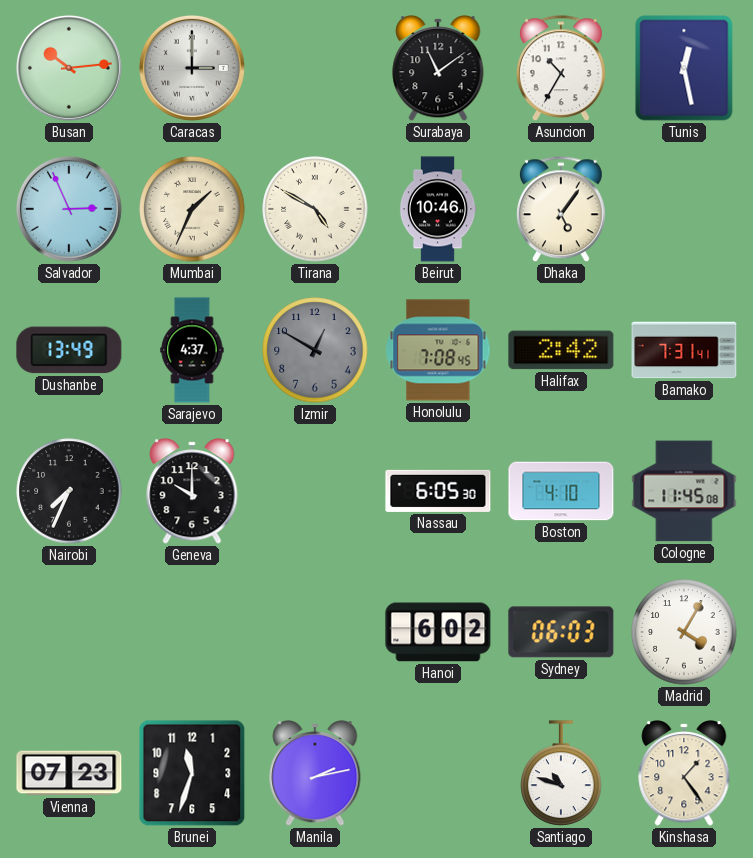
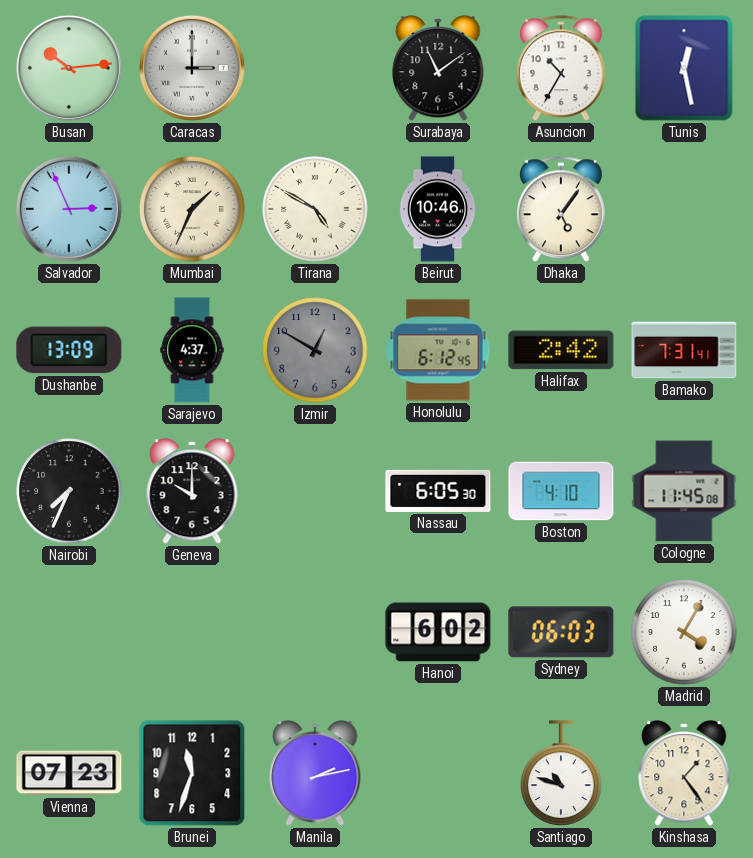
Dushanbe: 13:49 -> 13:09 (69, 350)
Honolulu: 7:08 -> 6:12 (438, 350)
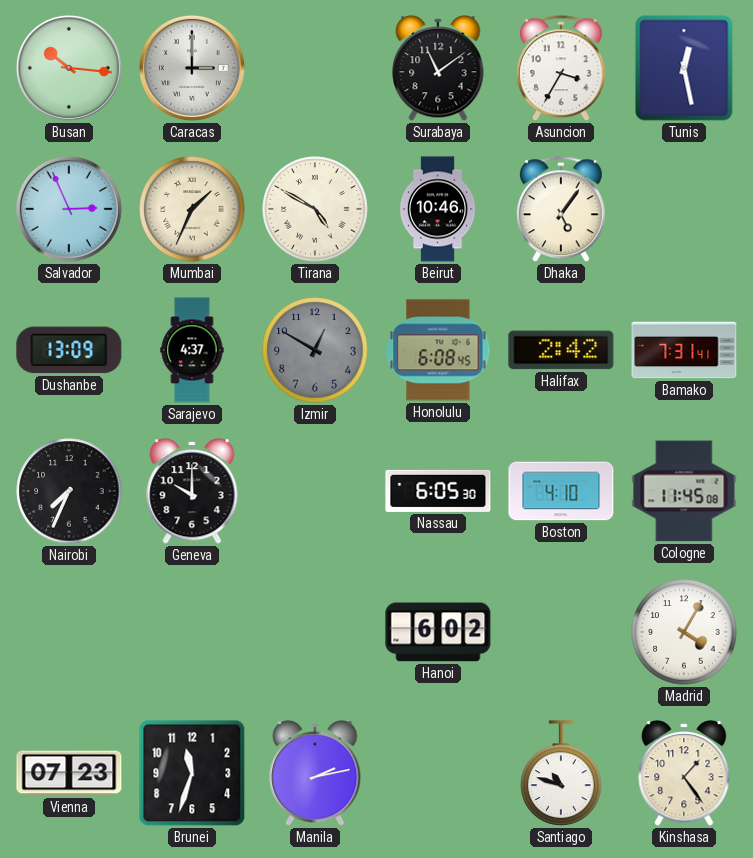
Busan: 10:14 -> 10:16 (69, 68)
Asuncion: 10:35 -> 3:35 (561, 69)
Honolulu: 6:12 -> 6:08 (438, 350)
Sydney: 06:03 -> none (561, 632)
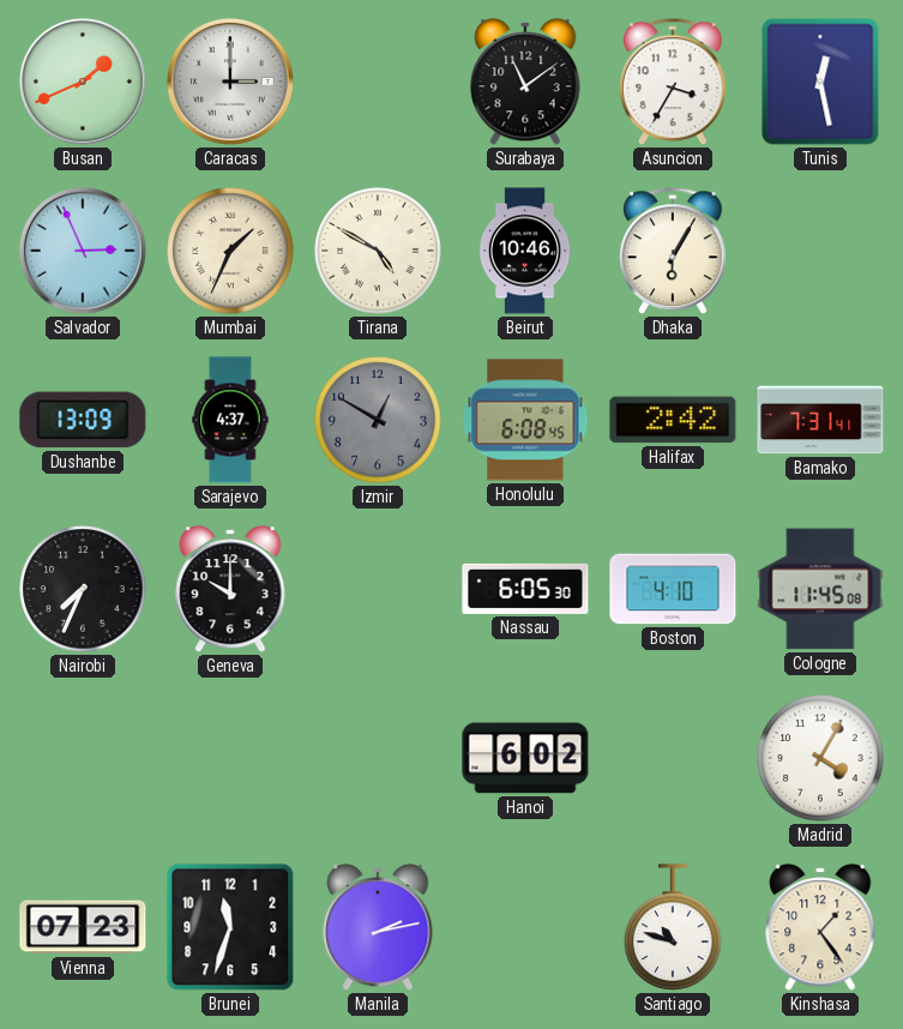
Busan: 10:16 -> 1:41 (83, 82)
Dhaka: 5:06 -> 6:05 (673, 252)
